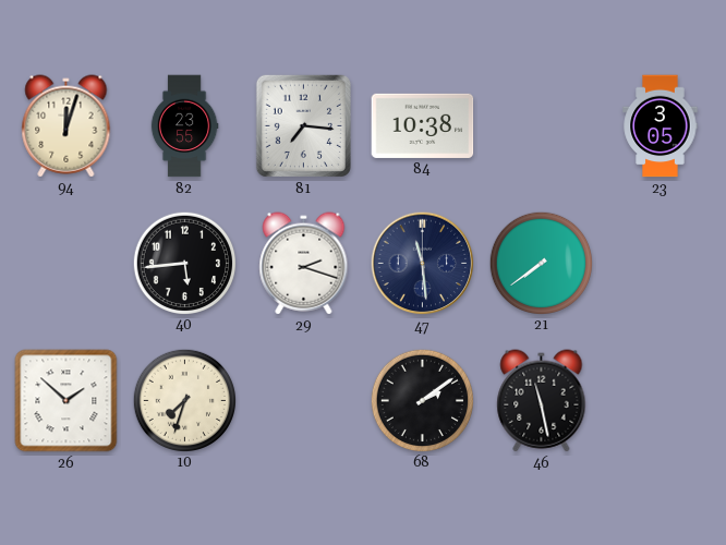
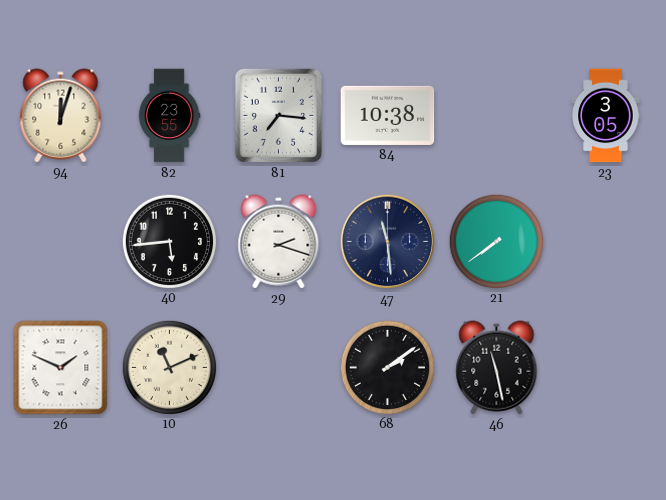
26: 1:52 -> 1:49 (61, 368)
10: 7:33 -> 11:11 (169, 367)
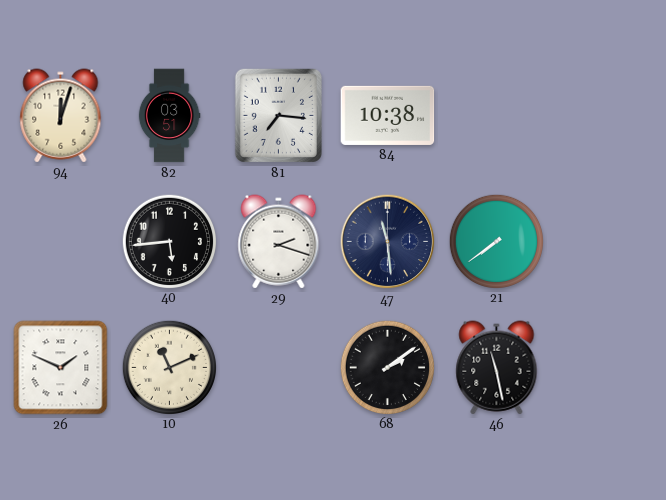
82: 23:55 -> 03:51 (169, 116)
23: 3:05 -> none (606, 116)
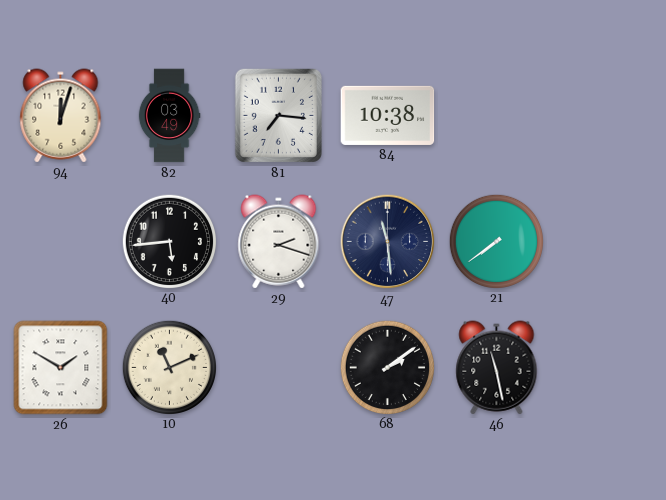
82: 03:51 -> 03:49 (169, 116)
26: 1:49 -> 1:50 (61, 368)
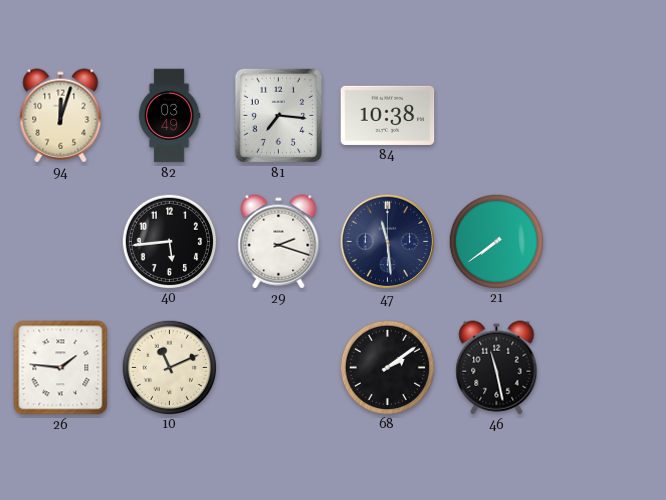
26: 1:50 -> 1:46 (61, 368)
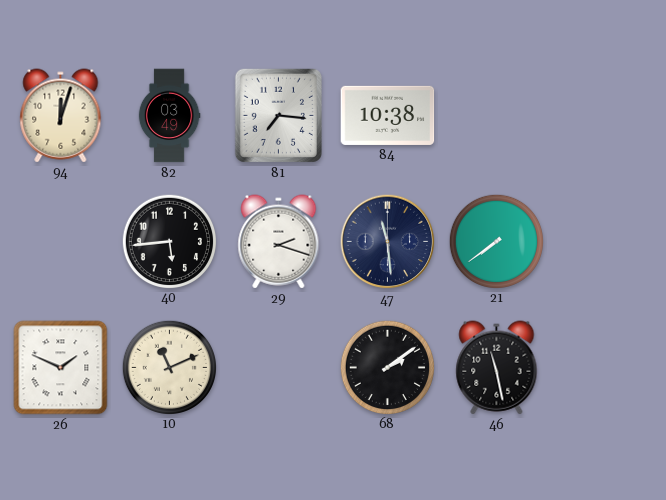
26: 1:46 -> 1:49 (61, 368)
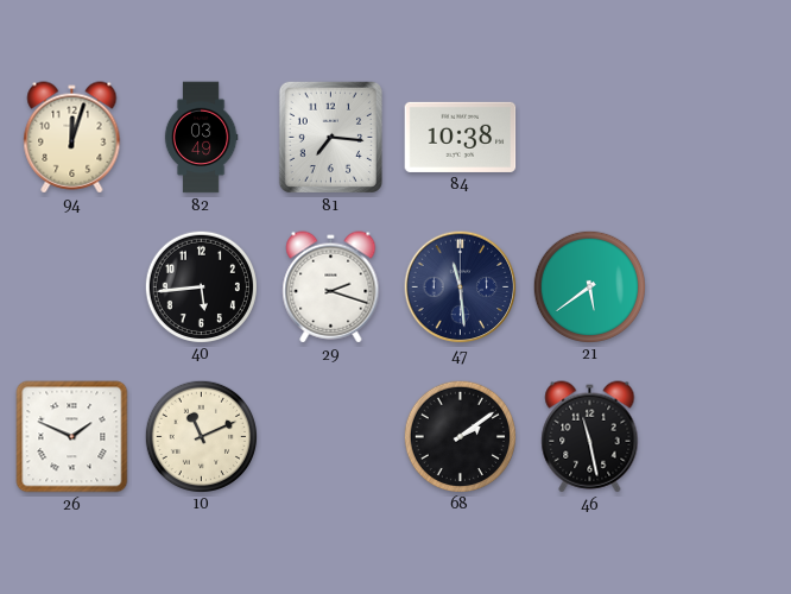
21: 7:39 -> 5:39 (589, 286)
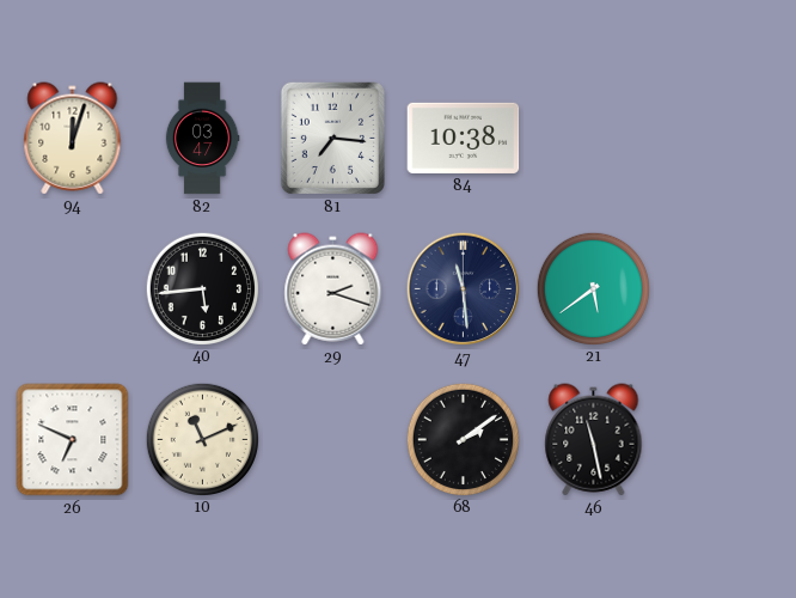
82: 03:49 -> 03:47 (202, 139)
26: 1:49 -> 6:49 (73, 440)
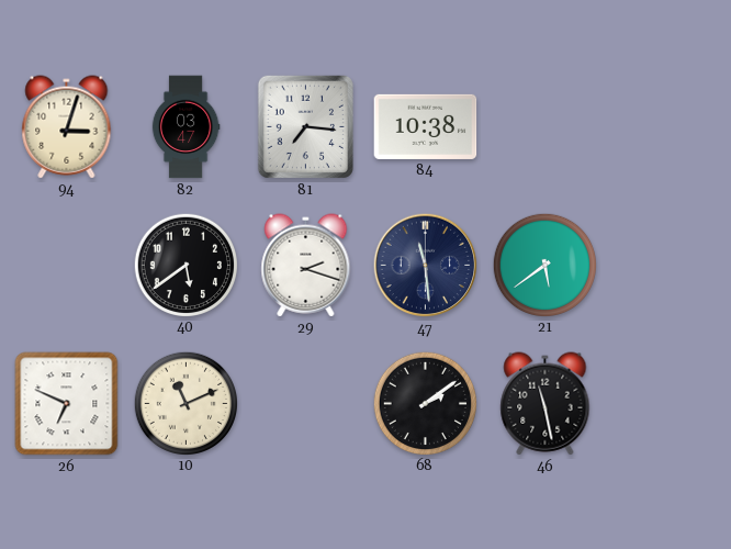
94: 12:03 -> 3:03 (67, 127)
40: 5:44 -> 5:39 (185, 265)
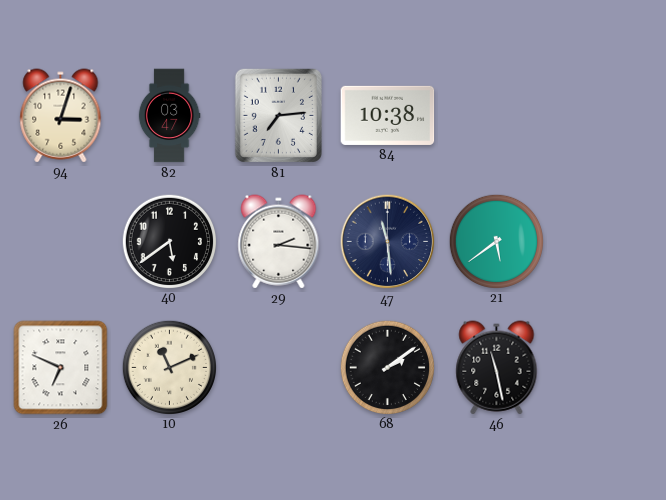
81: 7:16 -> 7:14 (278, 115)
29: 2:18 -> 2:16 (279, 242)
